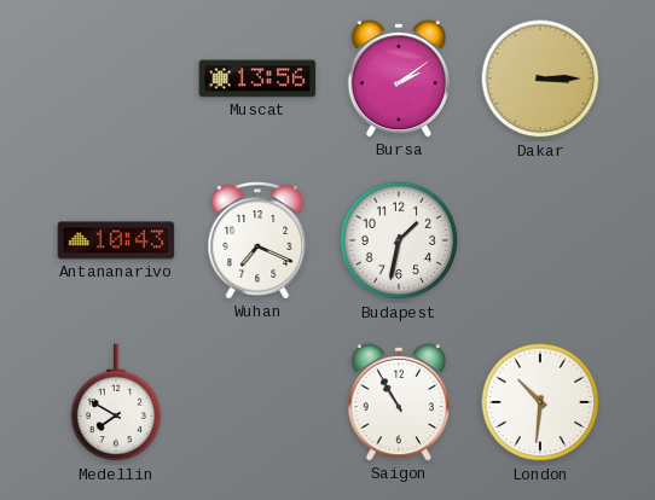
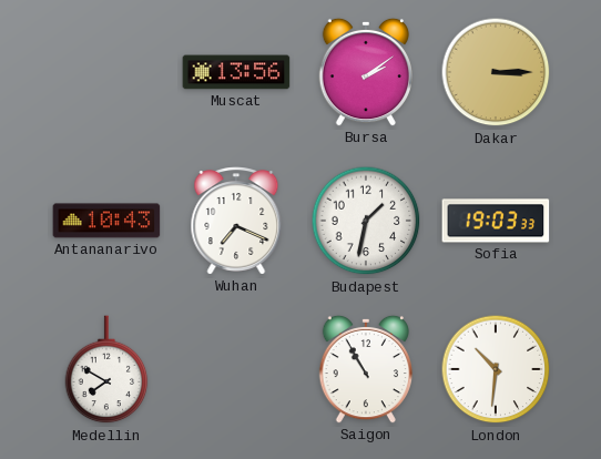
Sofia: none -> 19:03 (496, 221)
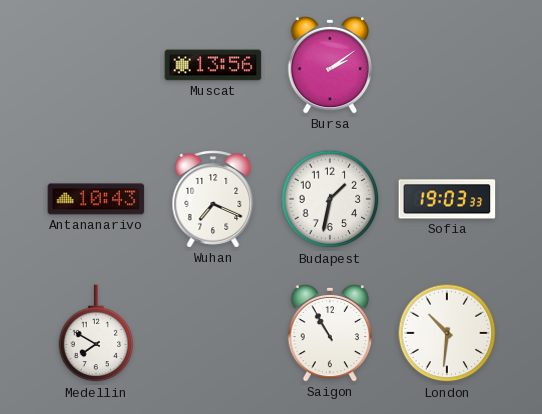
Dakar: 3:15 -> none (496, 72)
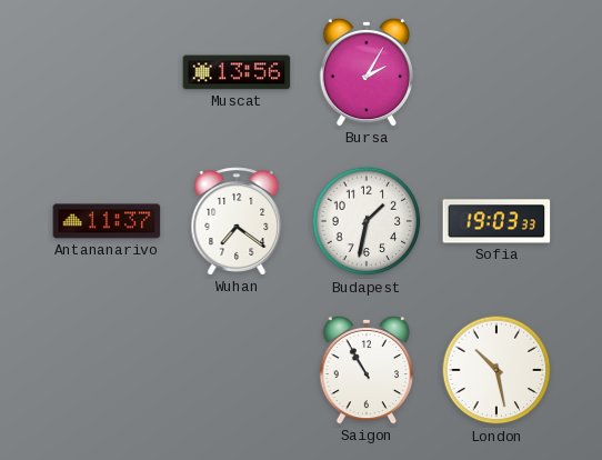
Bursa: 2:09 -> 2:05 (365, 72)
Antananarivo: 10:43 -> 11:37 (107, 221)
Wuhan: 7:19 -> 7:21 (237, 221)
Medellin: 7:50 -> none (96, 334)
London: 10:31 -> 10:28 (496, 370)
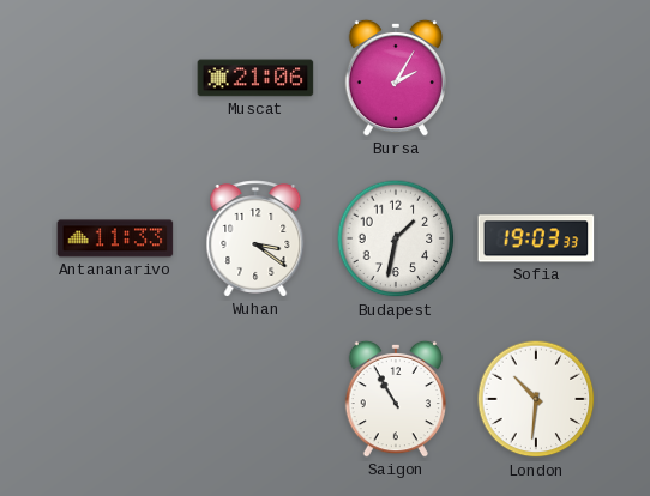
Muscat: 13:56 -> 21:06 (255, 78)
Antananarivo: 11:37 -> 11:33 (115, 238)
Wuhan: 7:21 -> 3:21 (255, 238)
London: 10:28 -> 10:31 (536, 399)
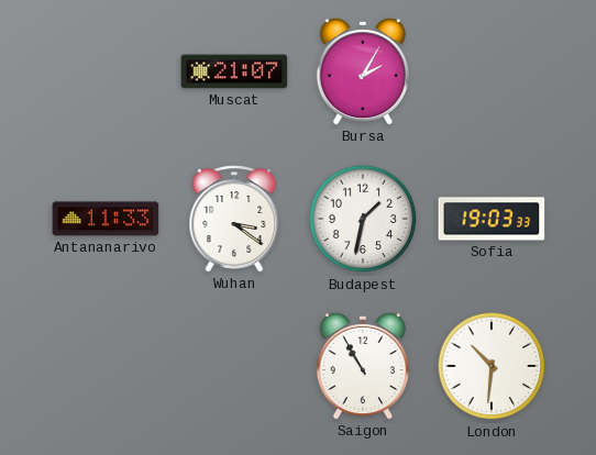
Muscat: 21:06 -> 21:07 (234, 71)
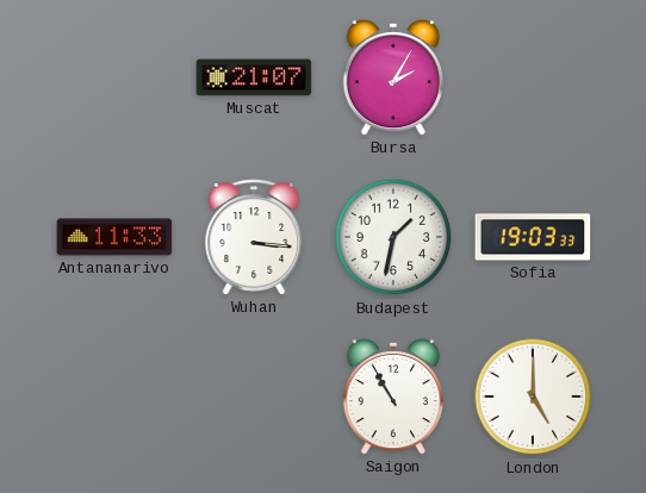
Wuhan: 3:21 -> 3:16 (254, 237)
London: 10:31 -> 5:00 (533, 397)
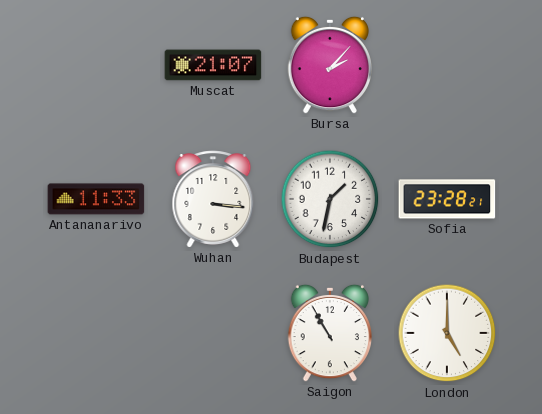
Bursa: 2:05 -> 2:07 (329, 65)
Sofia: 19:03 -> 23:28 (447, 199)
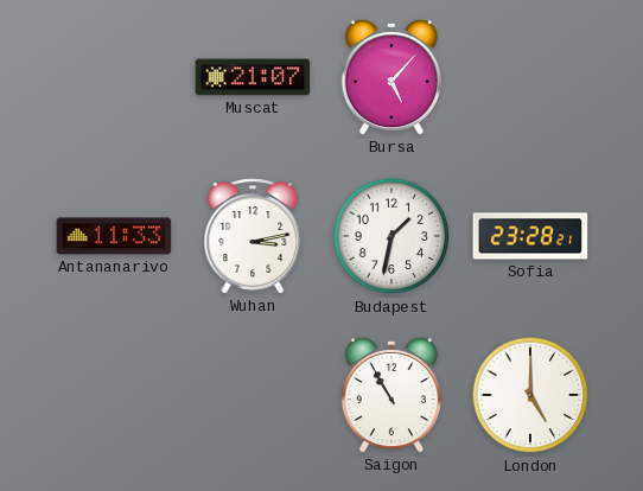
Bursa: 2:07 -> 5:07 (390, 77)
Wuhan: 3:16 -> 3:13 (253, 236)
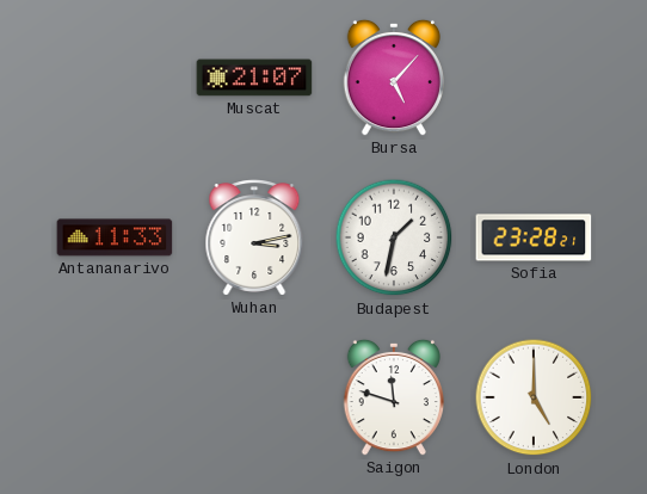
Saigon: 10:55 -> 11:48 (393, 397)
